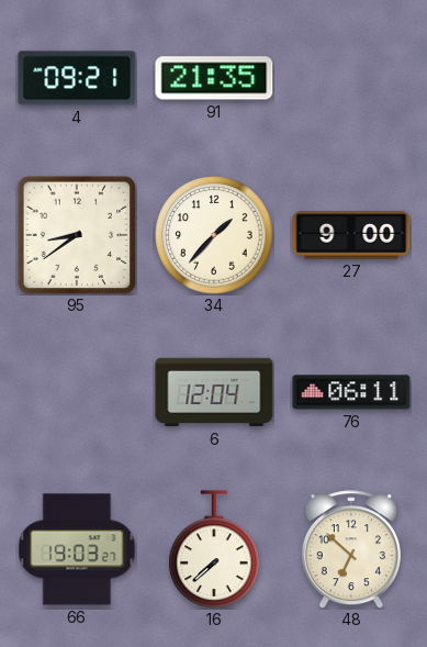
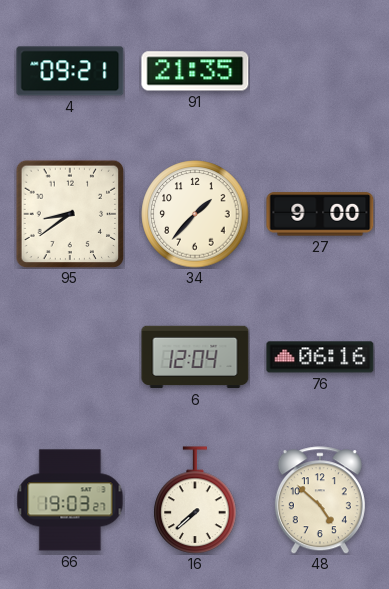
76: 06:11 -> 06:16 (320, 357)
48: 6:52 -> 4:52 (320, 500)
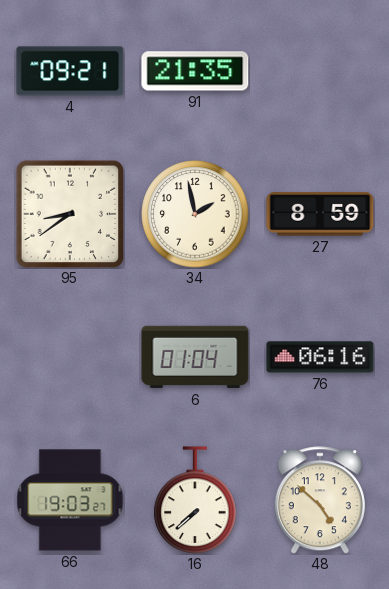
34: 1:37 -> 1:58 (195, 214)
27: 9:00 -> 8:59 (320, 214)
6: 12:04 -> 01:04 (195, 357)
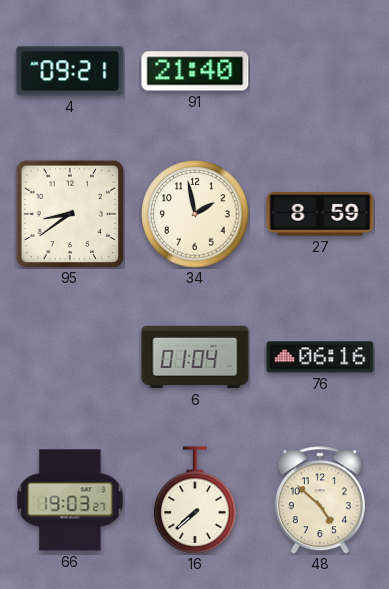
91: 21:35 -> 21:40 (195, 71)
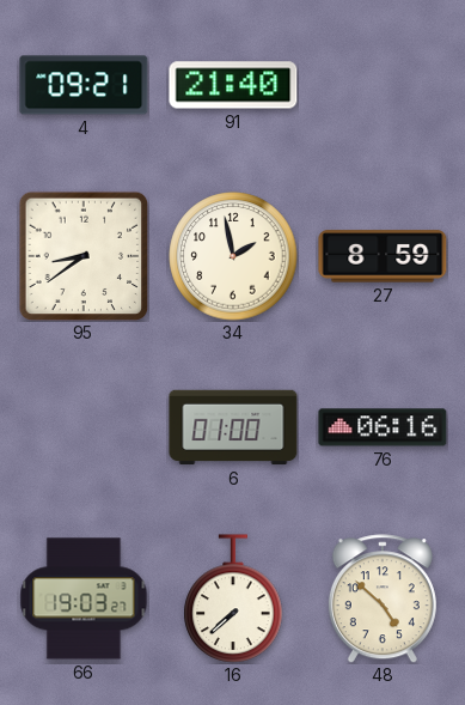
6: 01:04 -> 01:00 (233, 427)
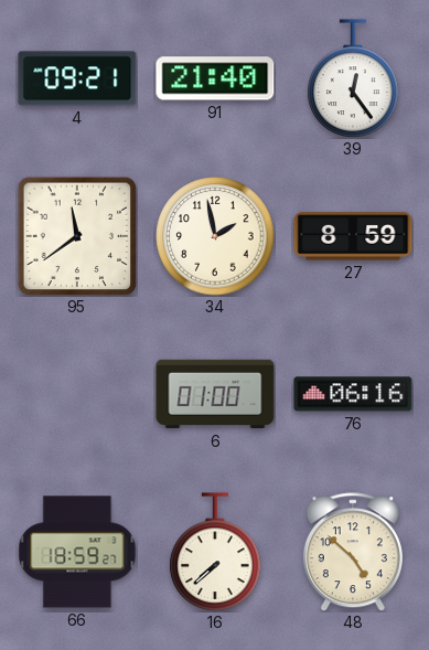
39: none -> 12:24 (353, 78)
95: 8:39 -> 11:39 (77, 236)
66: 19:03 -> 18:59 (77, 552)
